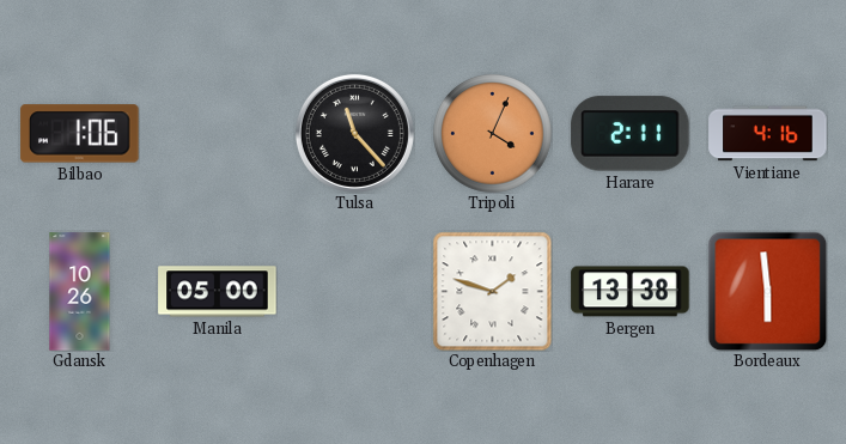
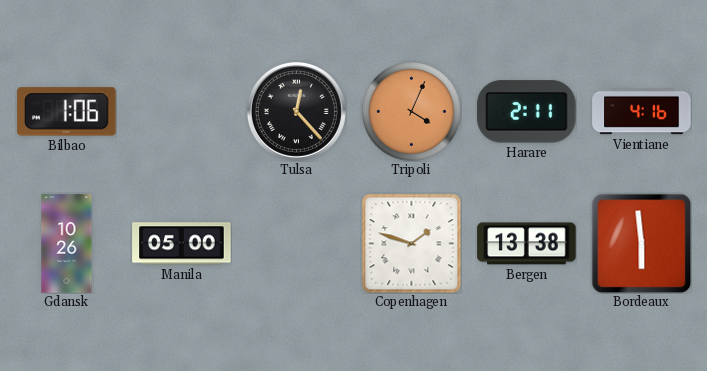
Tulsa: 11:23 -> 12:23 (296, 111)
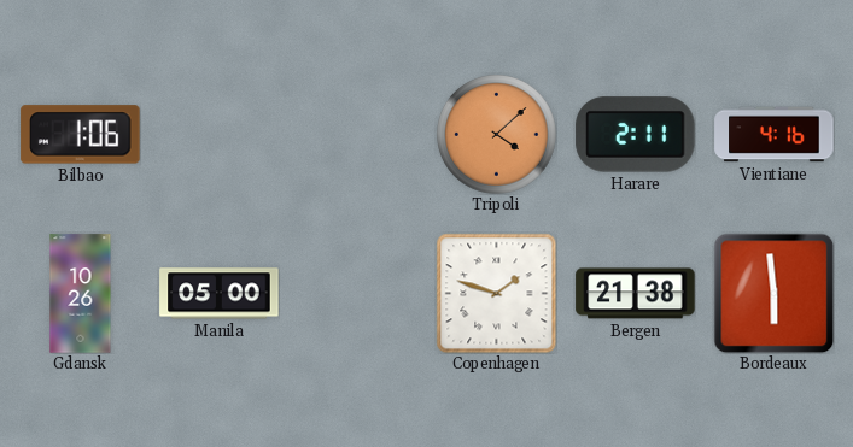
Tulsa: 12:23 -> none (296, 111)
Tripoli: 4:04 -> 4:08 (497, 135)
Bergen: 13:38 -> 21:38 (636, 294)
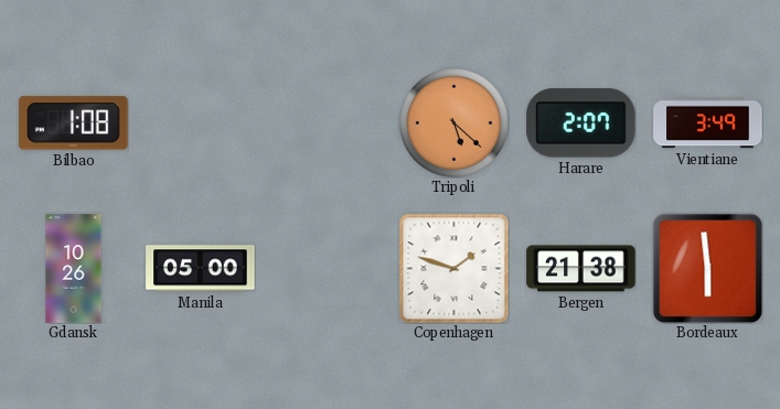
Bilbao: 1:06 -> 1:08 (74, 123)
Tripoli: 4:08 -> 5:22 (455, 123)
Harare: 2:11 -> 2:07 (581, 123)
Vientiane: 4:16 -> 3:49 (708, 123)
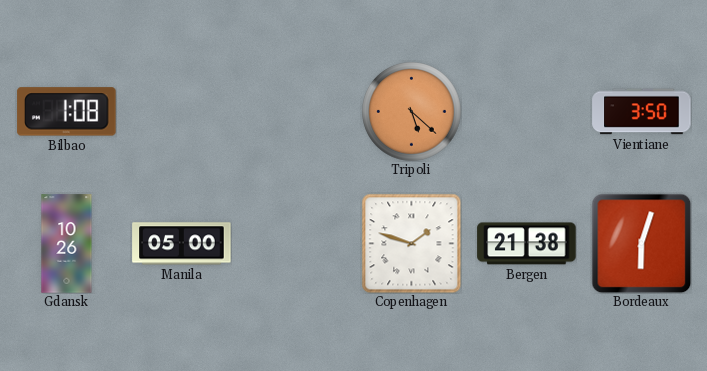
Harare: 2:07 -> none (581, 123)
Vientiane: 3:49 -> 3:50 (642, 112)
Bordeaux: 5:59 -> 6:03 (641, 243)
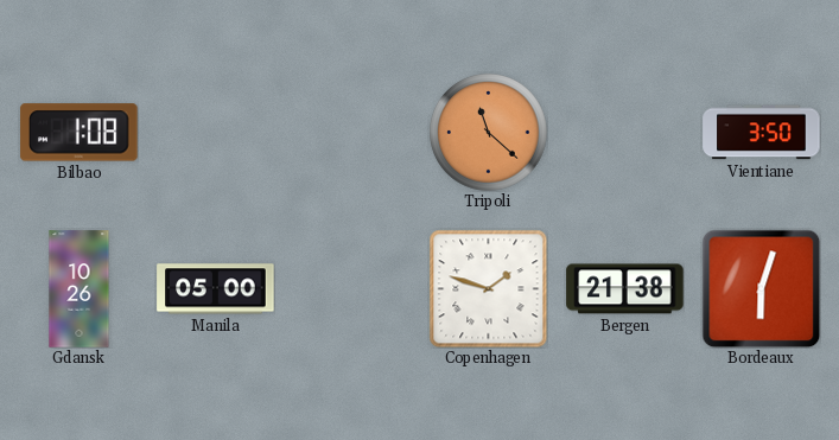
Tripoli: 5:22 -> 11:22 (489, 133)
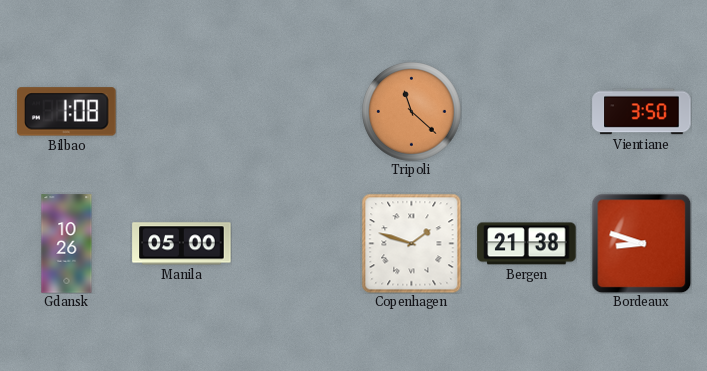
Bordeaux: 6:03 -> 8:48 (641, 243)
